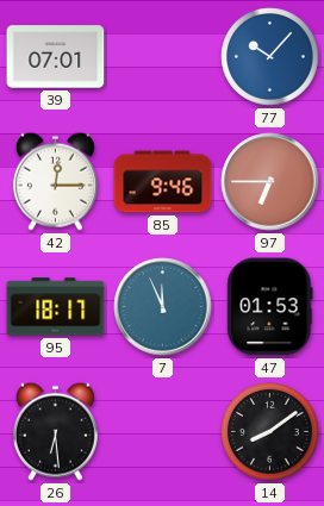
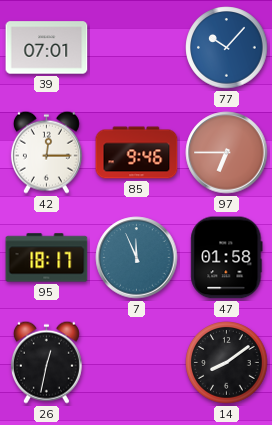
47: 01:53 -> 01:58 (227, 258)
26: 6:29 -> 12:32 (46, 362)
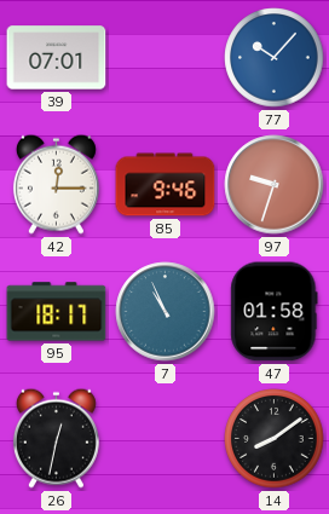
97: 6:45 -> 9:33 (275, 185)
7: 11:56 -> 10:56 (166, 312)
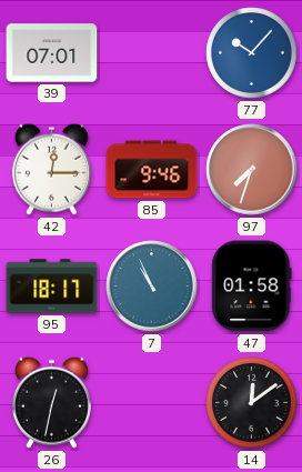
97: 9:33 -> 7:33 (252, 170)
14: 8:09 -> 12:09 (252, 403)
